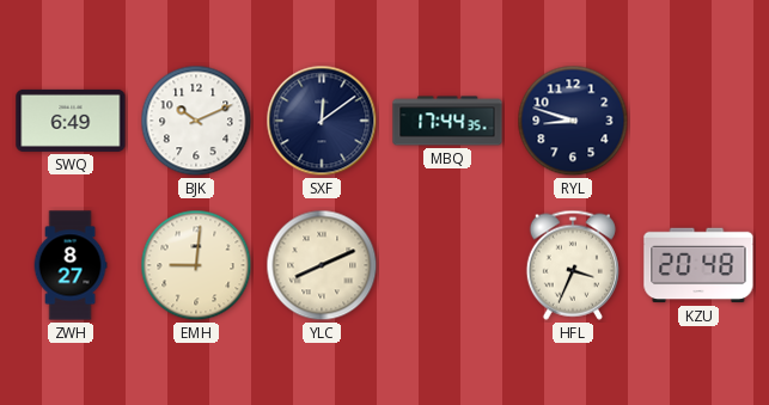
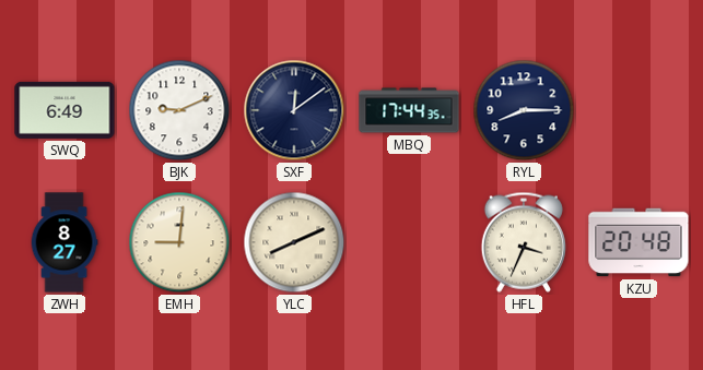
BJK: 10:11 -> 9:11 (179, 110)
RYL: 8:48 -> 8:15 (524, 110)
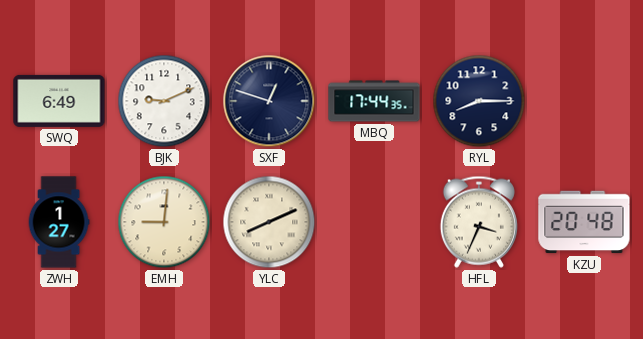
SXF: 12:09 -> 12:48 (269, 101)
ZWH: 8:27 -> 1:27 (59, 222)
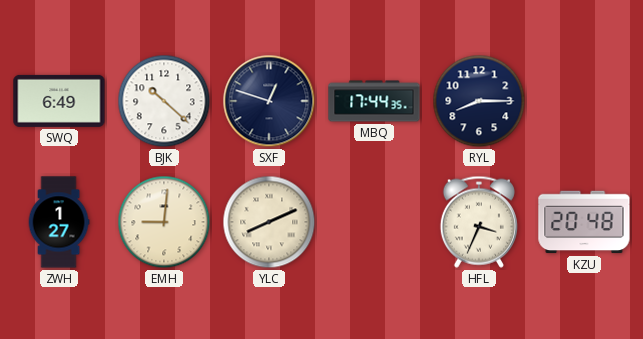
BJK: 9:11 -> 10:22 (164, 101)
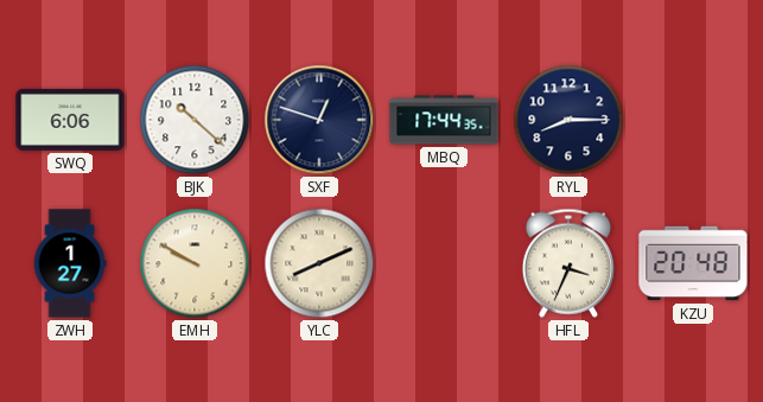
SWQ: 6:49 -> 6:06 (70, 120)
EMH: 9:01 -> 9:50 (195, 263)
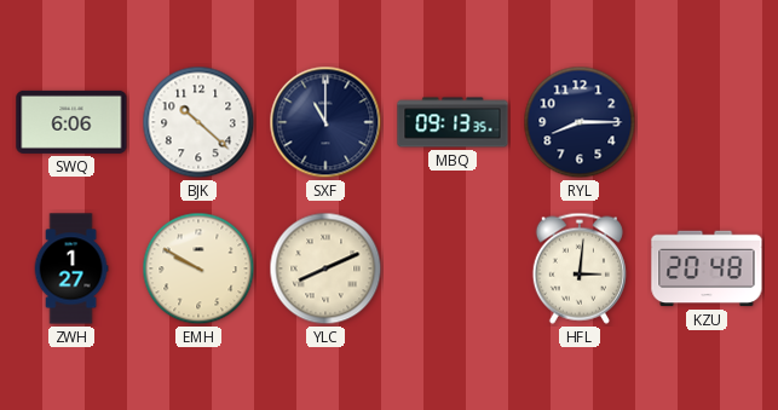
SXF: 12:48 -> 11:00 (325, 122)
MBQ: 17:44 -> 09:13 (453, 122)
HFL: 3:34 -> 3:01 (580, 268)
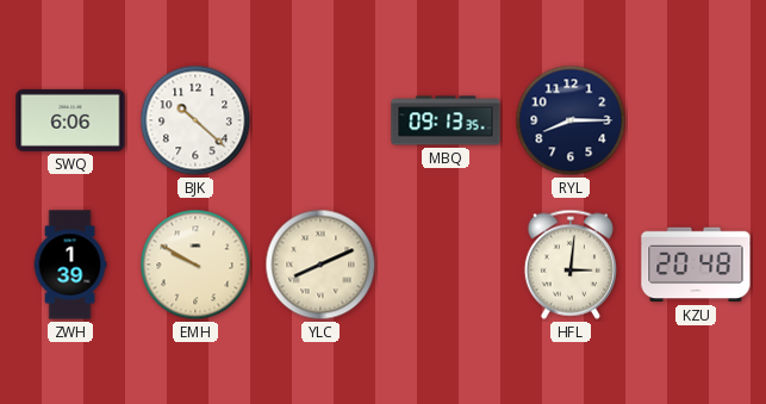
SXF: 11:00 -> none (325, 122)
ZWH: 1:27 -> 1:39 (70, 265)
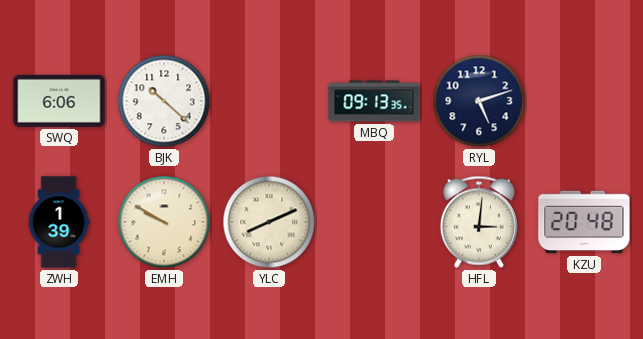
RYL: 8:15 -> 5:12 (479, 101)
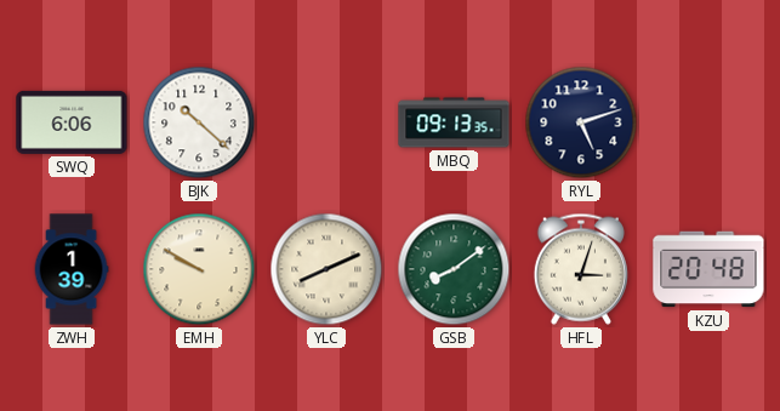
GSB: none -> 8:09 (454, 269)
HFL: 3:01 -> 3:03 (581, 269)
